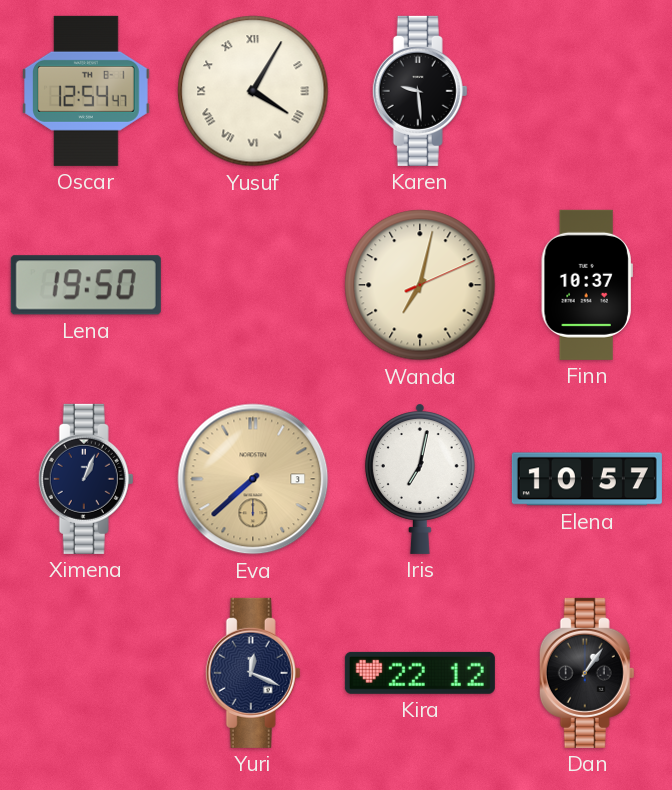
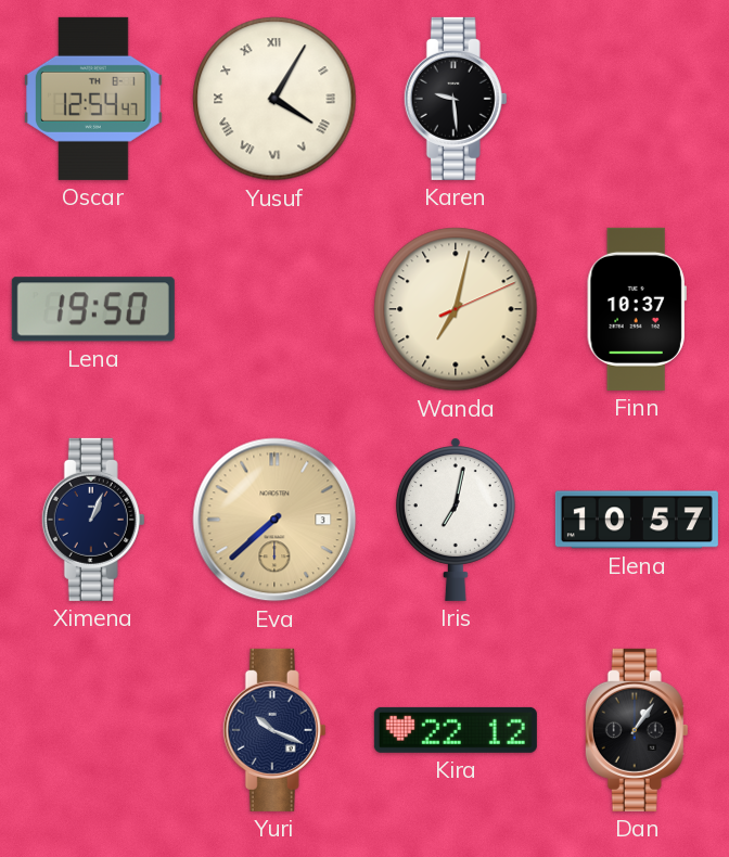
Yuri: 12:19 -> 10:19 (274, 730)
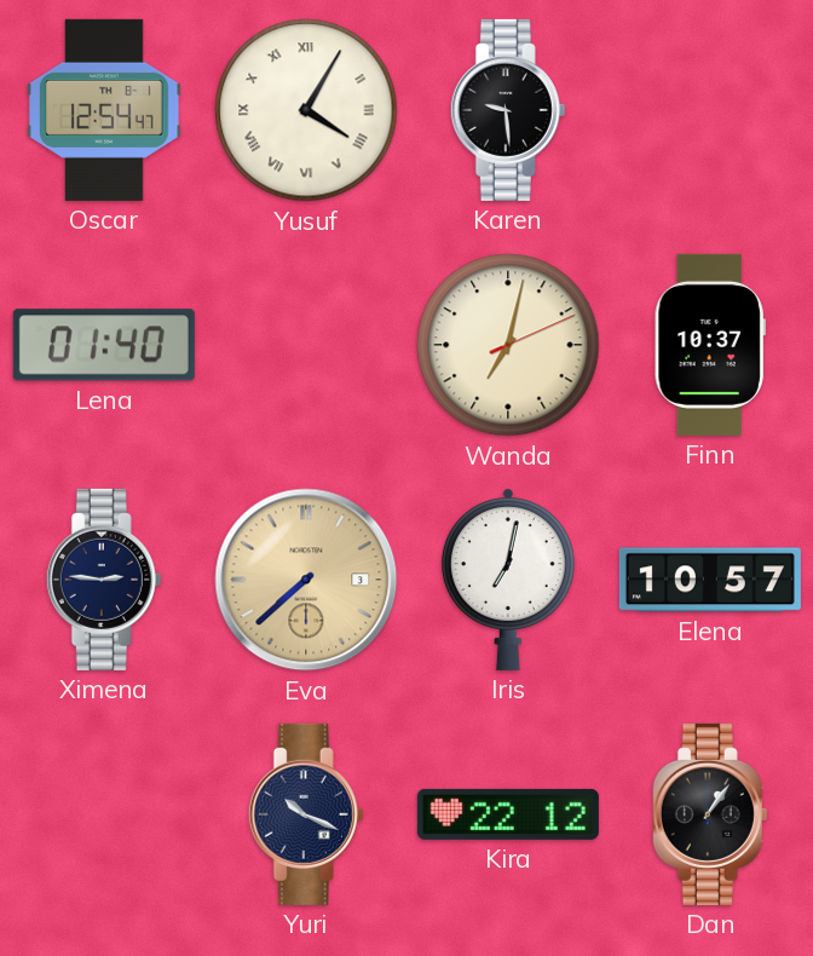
Lena: 19:50 -> 01:40 (104, 345)
Ximena: 1:04 -> 2:46 (104, 580)
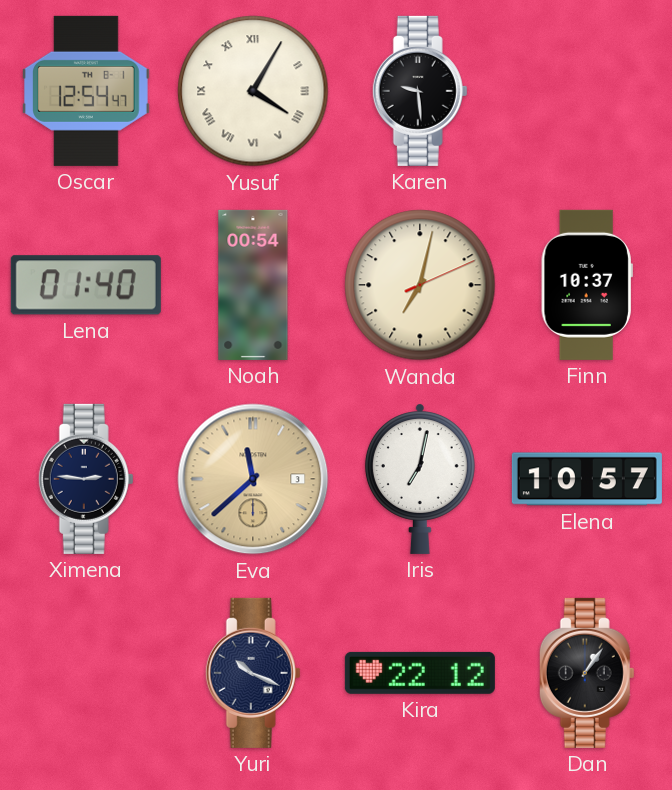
Noah: none -> 00:54 (253, 285)
Eva: 7:38 -> 11:38 (253, 479)
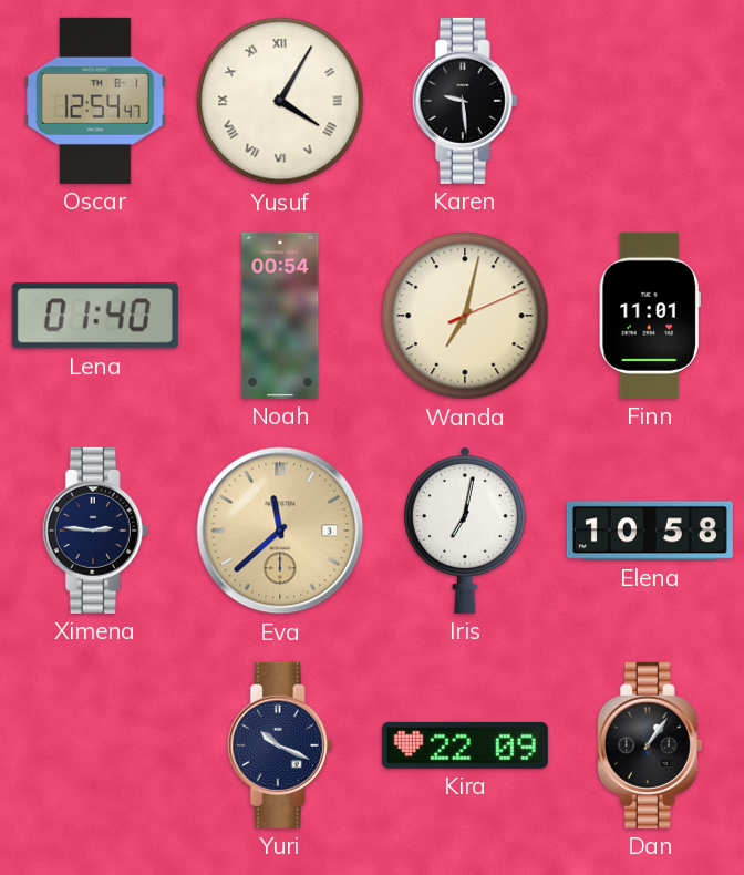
Finn: 10:37 -> 11:01 (650, 316)
Elena: 10:57 -> 10:58 (650, 531)
Kira: 22:12 -> 22:09 (465, 745)
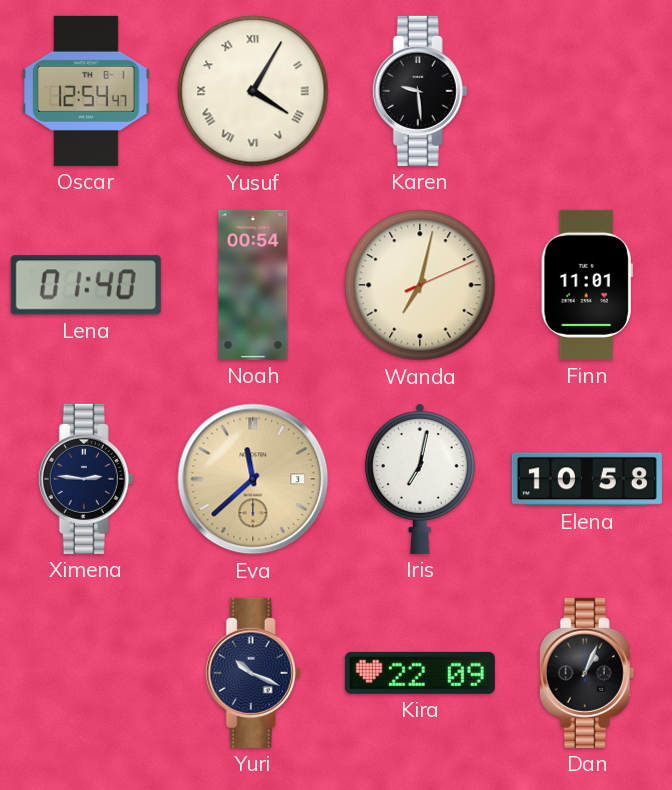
Dan: 1:06 -> 1:04 (587, 673)
